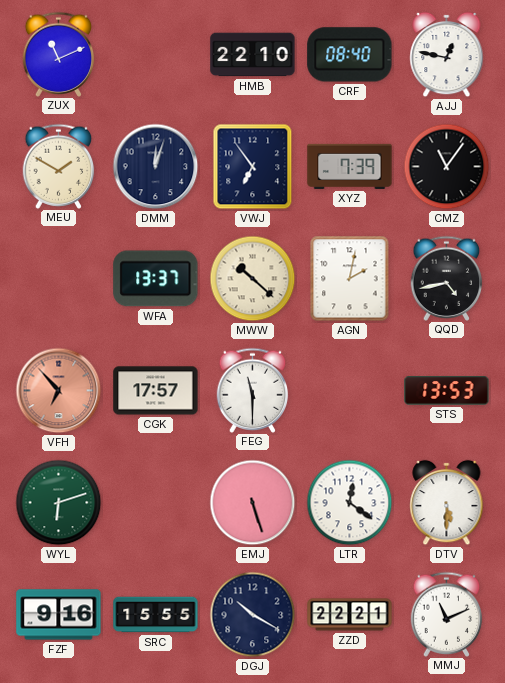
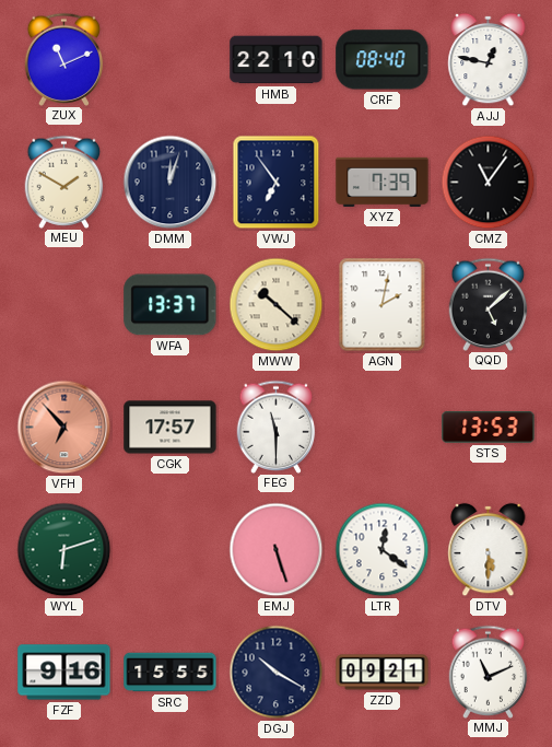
QQD: 4:43 -> 5:08 (489, 304)
ZZD: 22:21 -> 09:21 (383, 673)
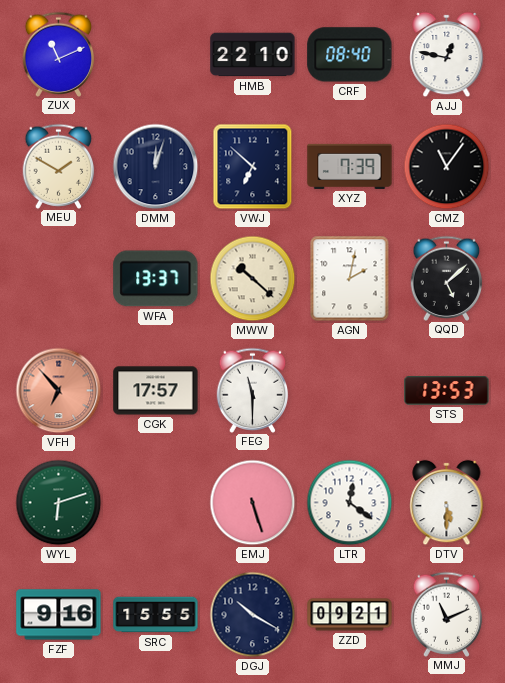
VWJ: 6:54 -> 6:52 (253, 167)
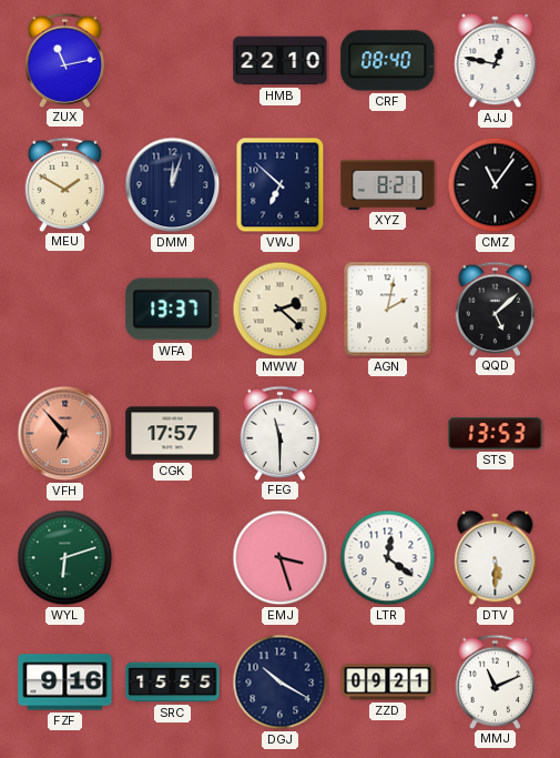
ZUX: 11:11 -> 11:13 (65, 60)
XYZ: 7:39 -> 8:21 (388, 184)
MWW: 10:22 -> 2:22 (281, 310)
EMJ: 5:27 -> 3:27 (281, 558)
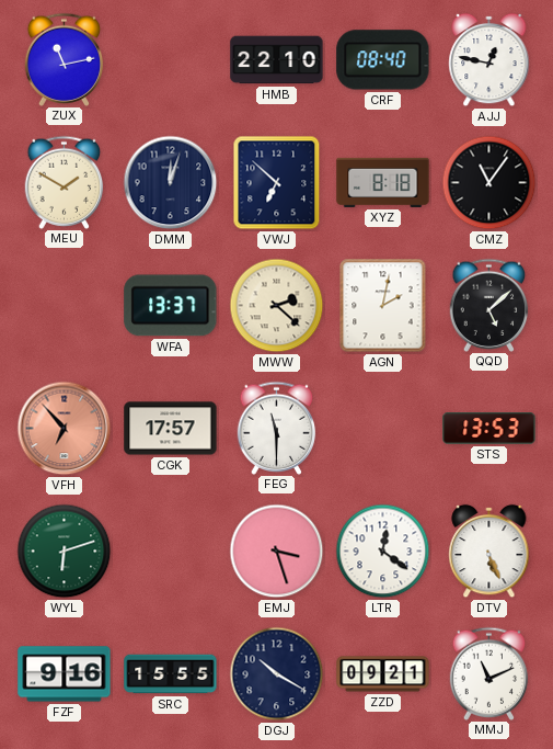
XYZ: 8:21 -> 8:18 (383, 182)
DTV: 5:30 -> 5:26 (489, 552)
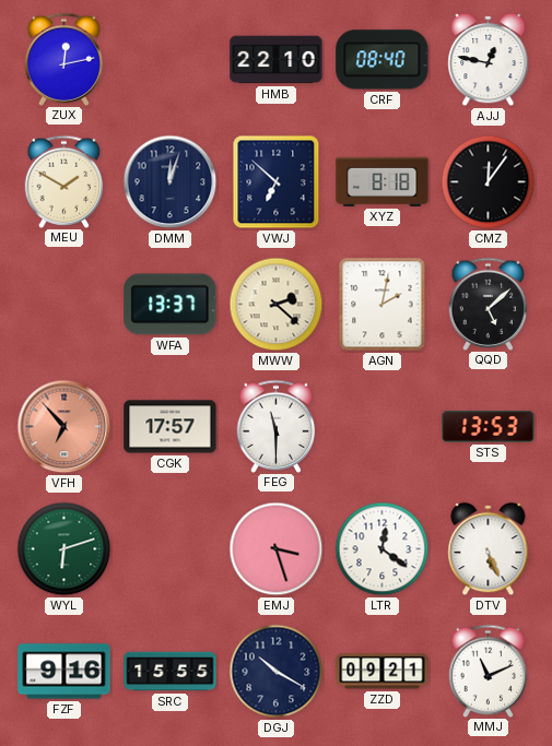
ZUX: 11:13 -> 12:13 (64, 59)
CMZ: 11:06 -> 12:06 (489, 182)
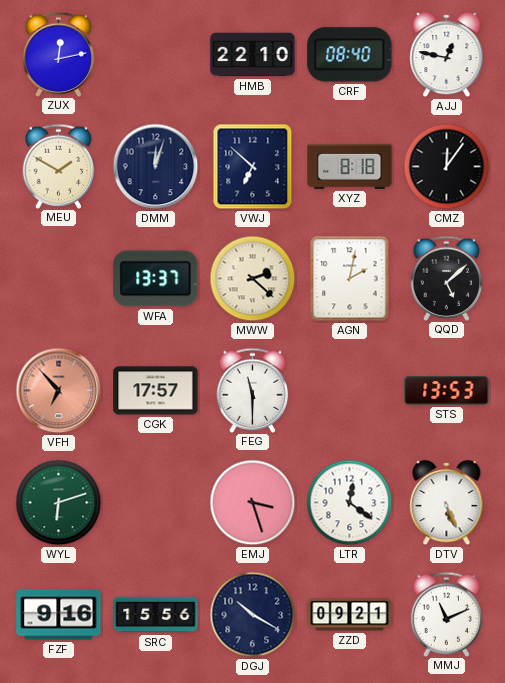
SRC: 15:55 -> 15:56 (156, 615)
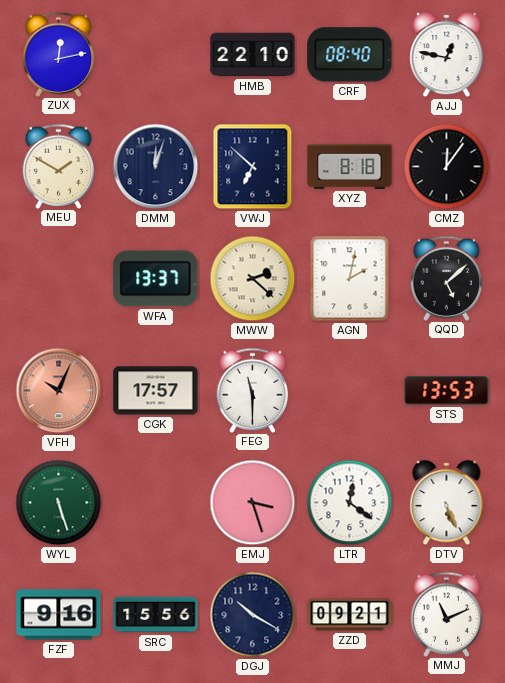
VFH: 6:53 -> 10:04 (59, 391)
WYL: 6:12 -> 5:27 (59, 503)
